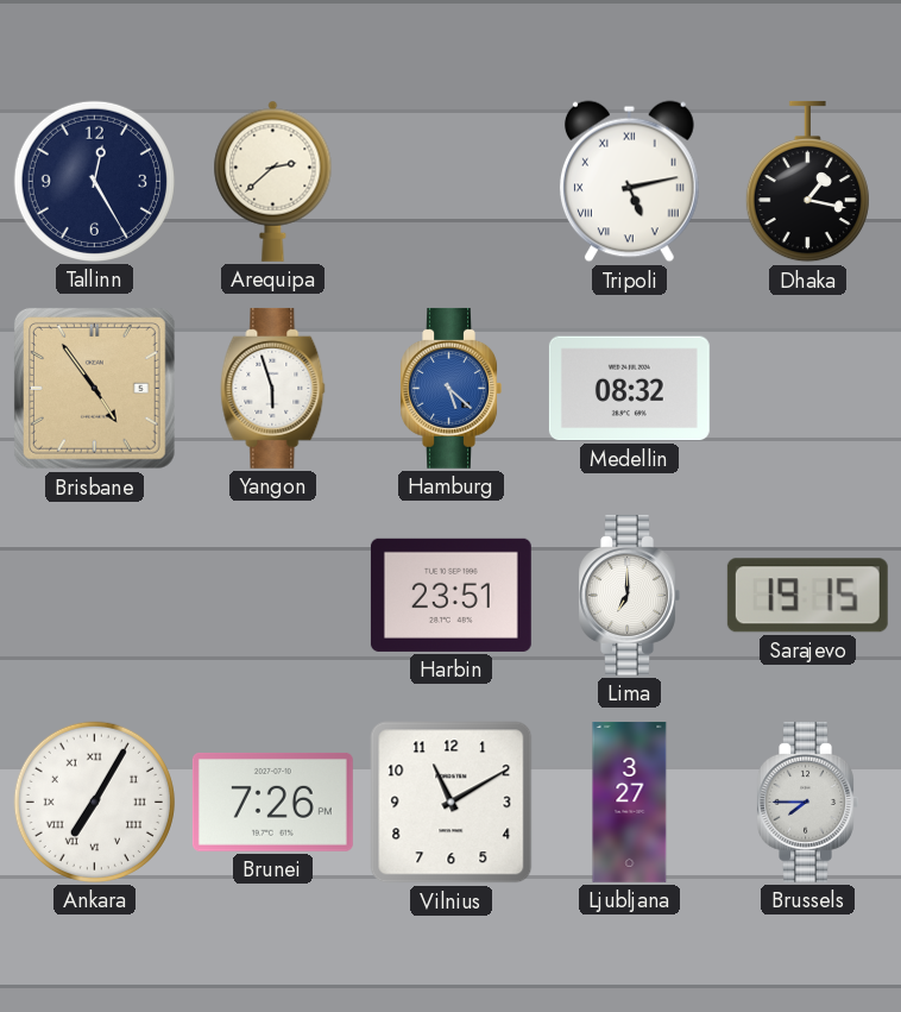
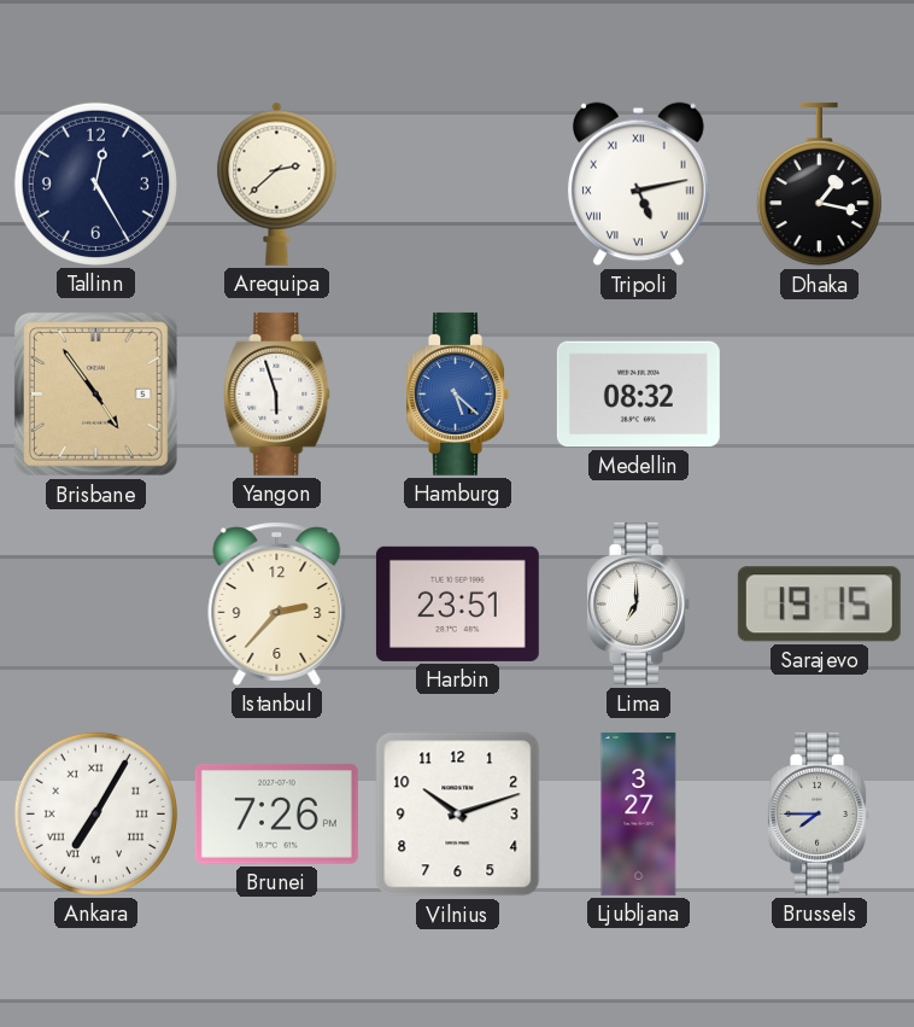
Istanbul: none -> 2:37 (277, 603)
Vilnius: 11:10 -> 10:12 (458, 815)
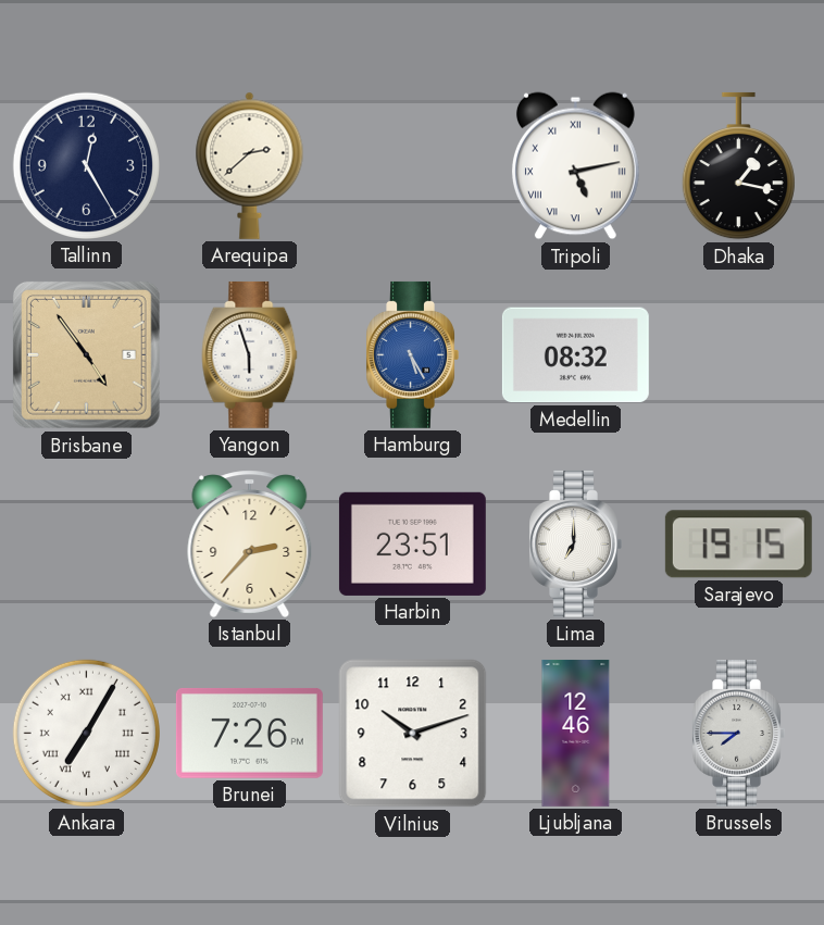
Hamburg: 5:22 -> 5:25 (412, 354)
Ljubljana: 3:27 -> 12:46 (576, 733)
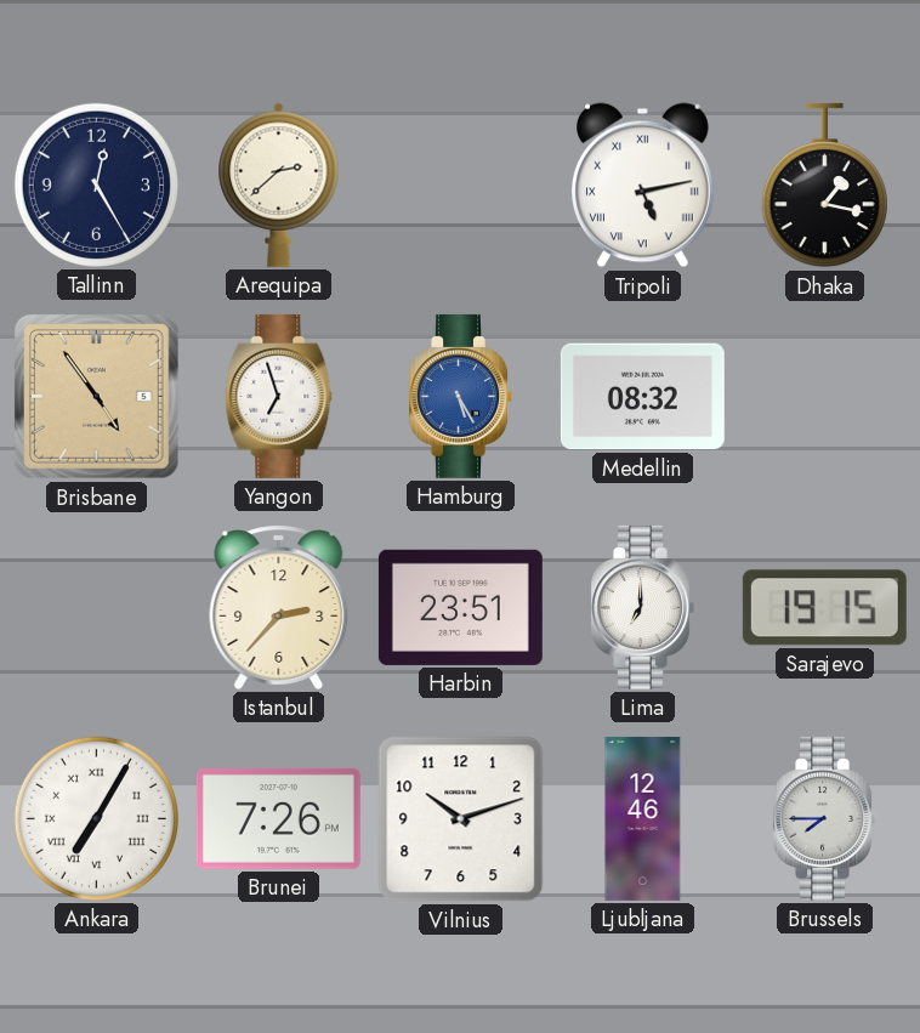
Yangon: 5:57 -> 6:57 (279, 396)
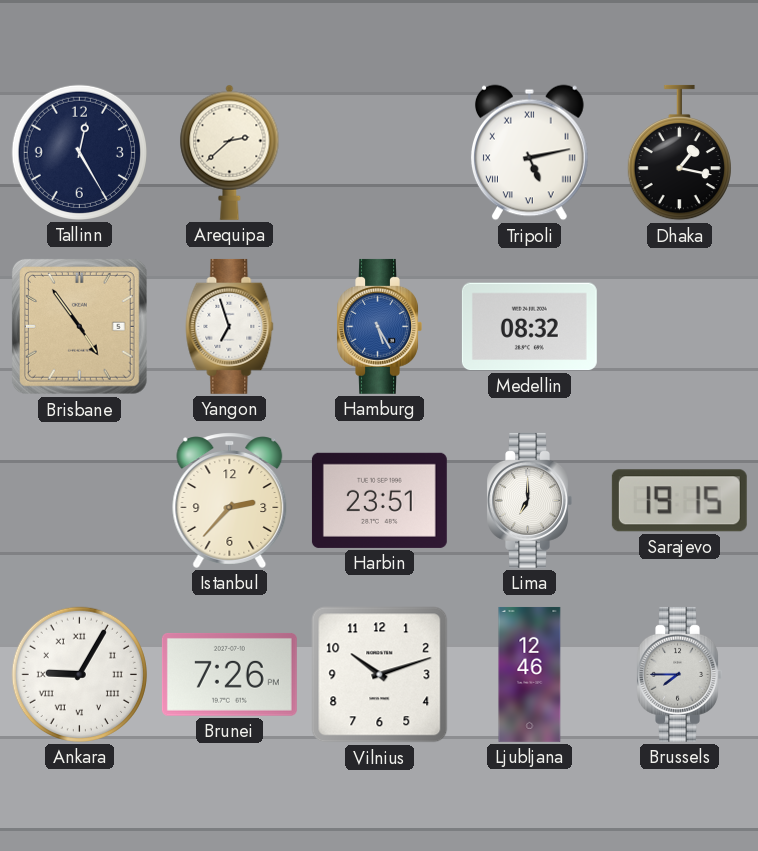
Ankara: 7:05 -> 9:05 (79, 674)
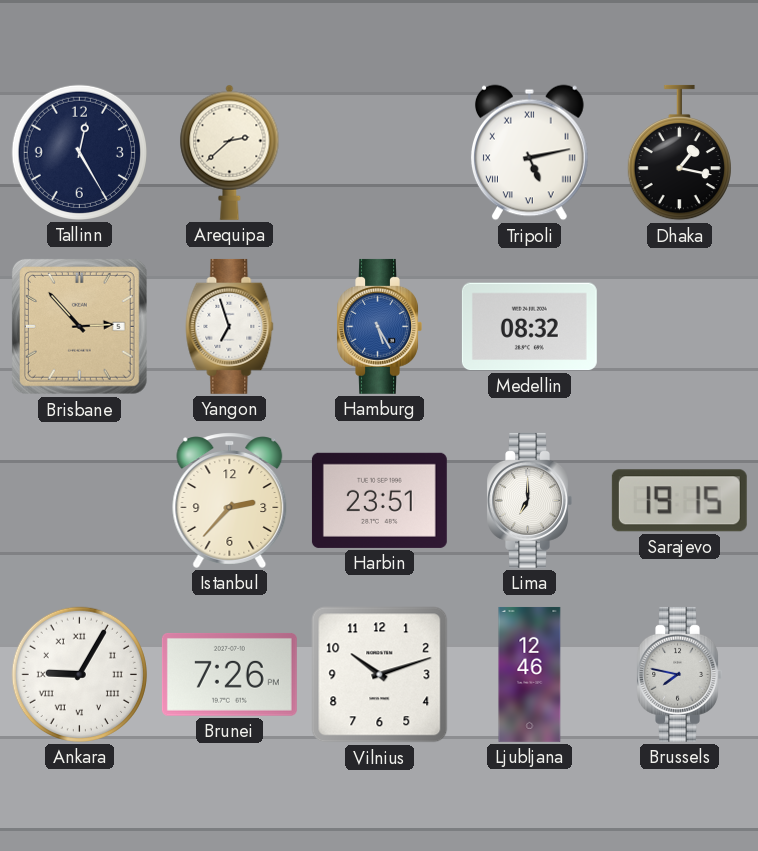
Brisbane: 4:54 -> 2:53 (79, 326)
Brussels: 7:45 -> 7:47 (679, 674)
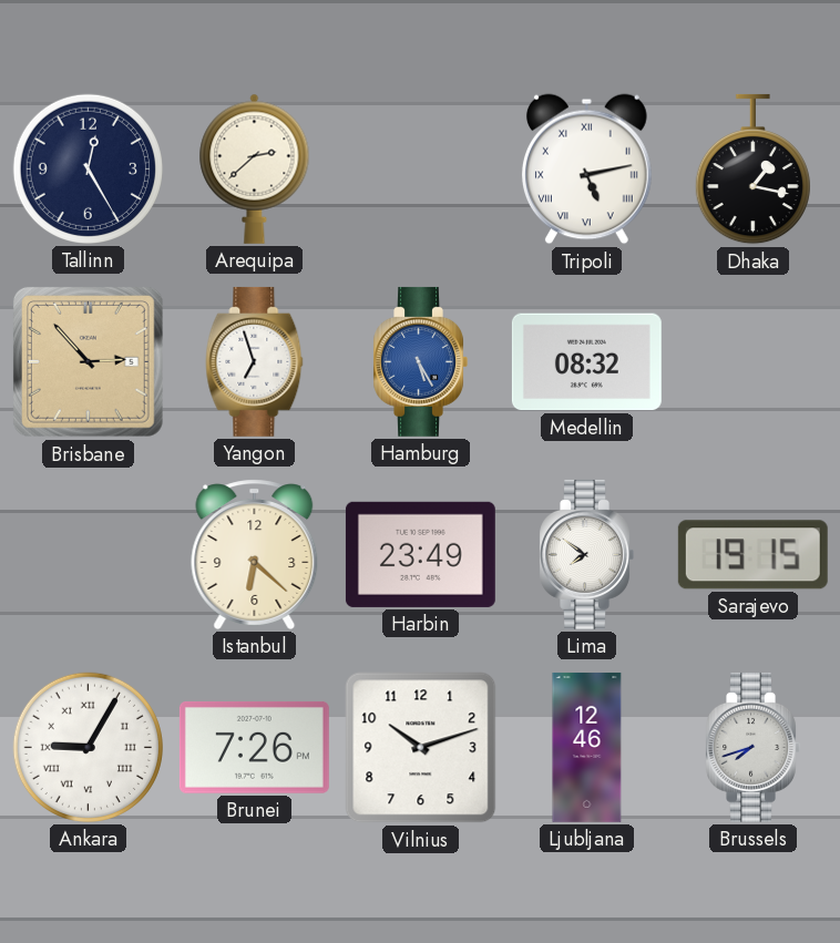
Istanbul: 2:37 -> 6:22 (255, 554)
Harbin: 23:51 -> 23:49 (420, 554)
Lima: 7:00 -> 7:51 (586, 554)
Brussels: 7:47 -> 7:42 (752, 747)
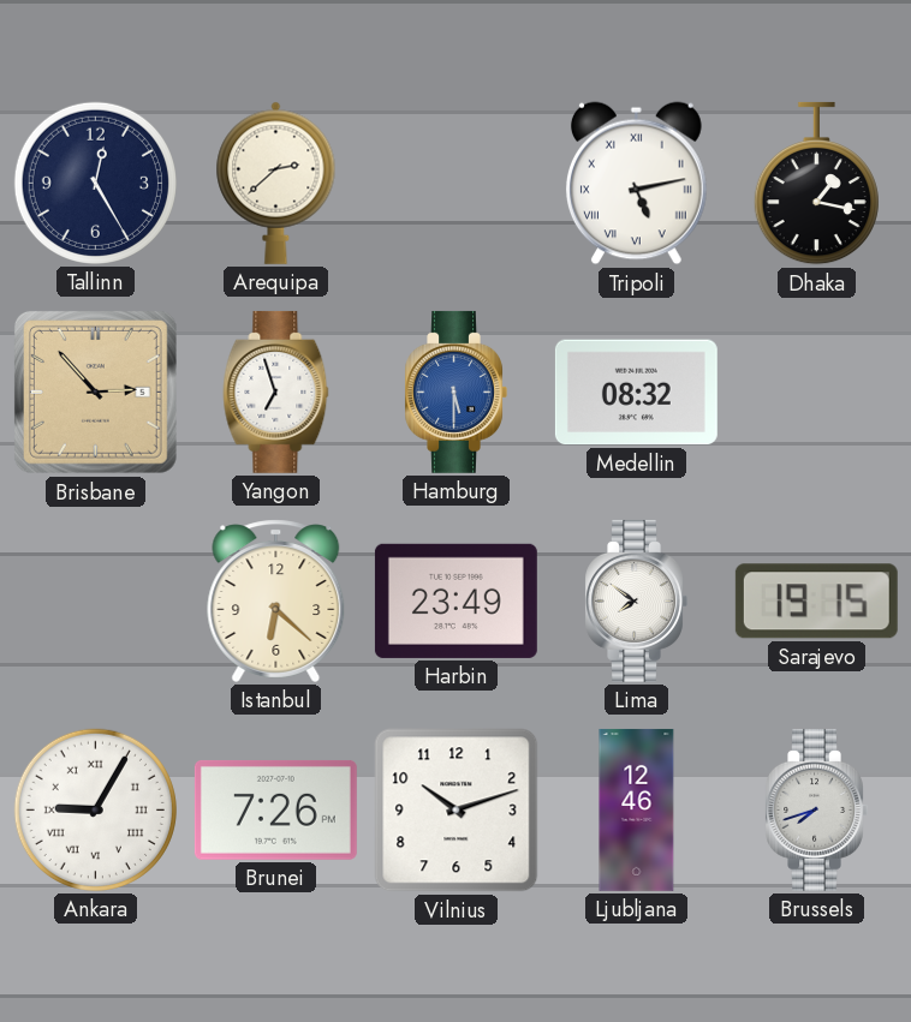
Hamburg: 5:25 -> 5:30 (455, 392)
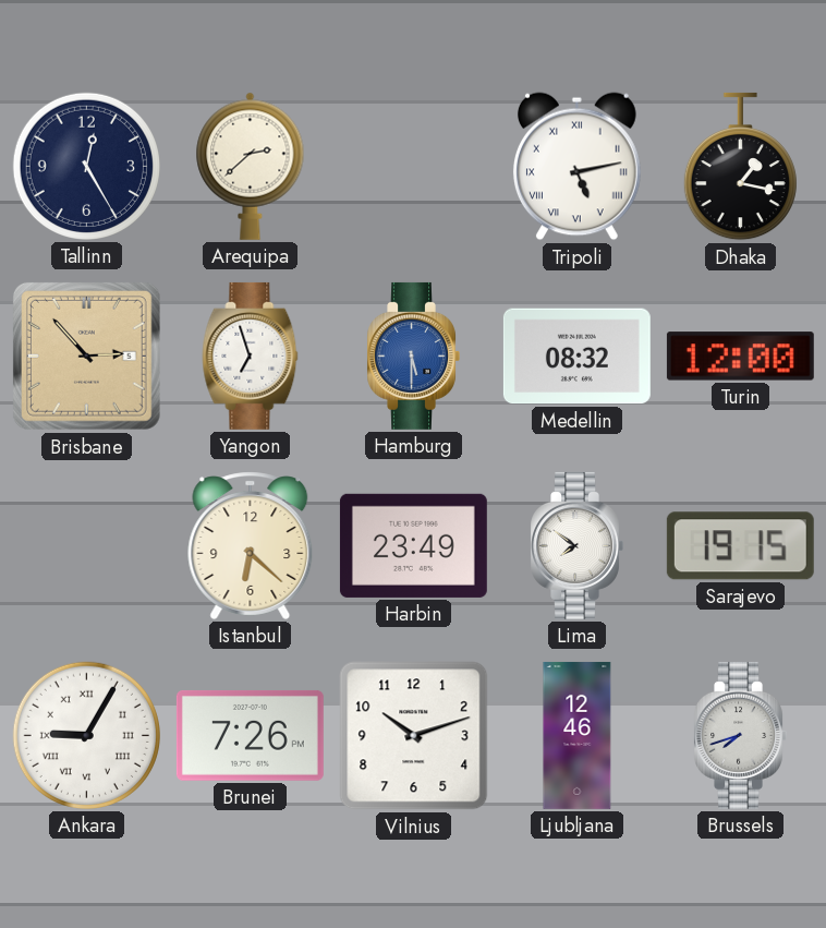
Turin: none -> 12:00 (740, 357)
